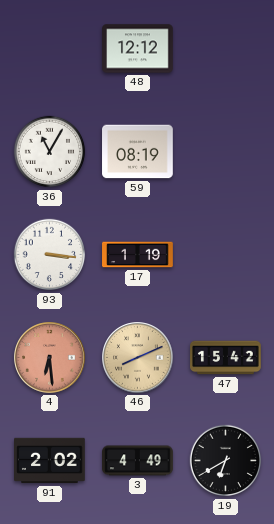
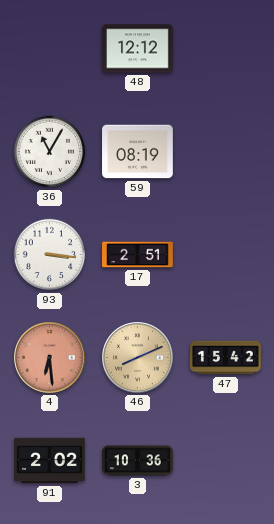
17: 1:19 -> 2:51 (138, 255)
3: 4:49 -> 10:36 (138, 461)
19: 6:40 -> none (226, 461)
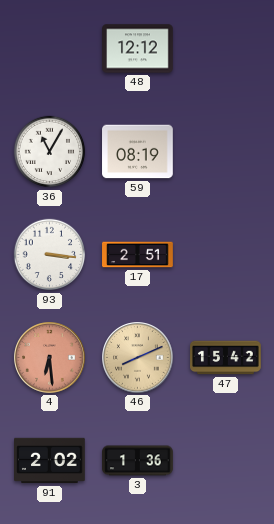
3: 10:36 -> 1:36 (138, 461)
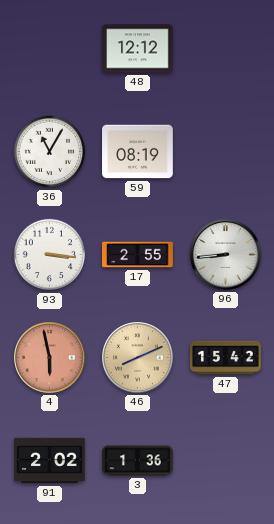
17: 2:51 -> 2:55 (138, 255)
96: none -> 8:44 (226, 255)
4: 6:29 -> 5:58 (50, 358)
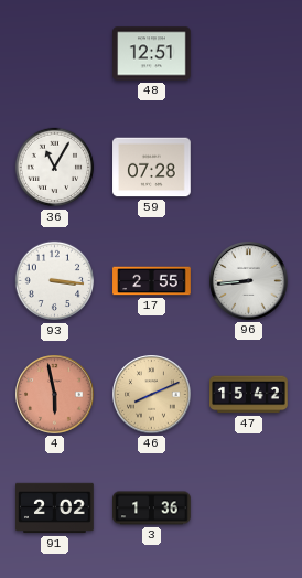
48: 12:12 -> 12:51 (152, 54)
59: 08:19 -> 07:28 (152, 168)
